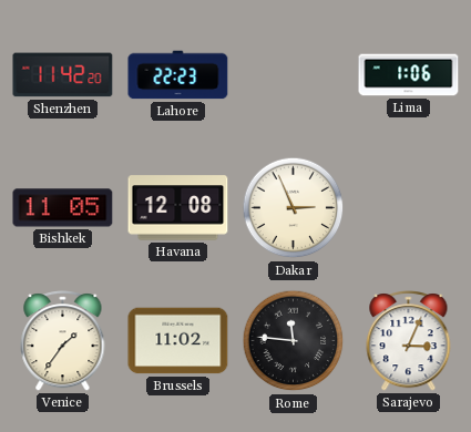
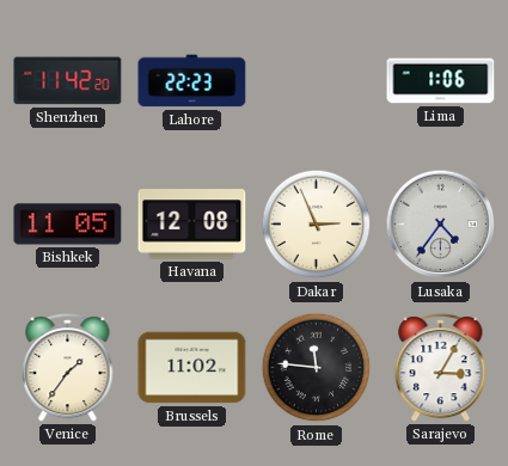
Lusaka: none -> 4:36 (441, 225)
Sarajevo: 3:04 -> 3:05 (441, 368)
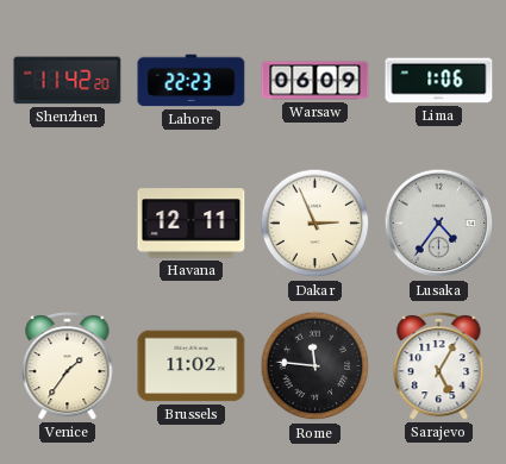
Warsaw: none -> 06:09 (316, 81)
Bishkek: 11:05 -> none (68, 225)
Havana: 12:08 -> 12:11 (192, 224)
Sarajevo: 3:05 -> 5:05 (439, 366)
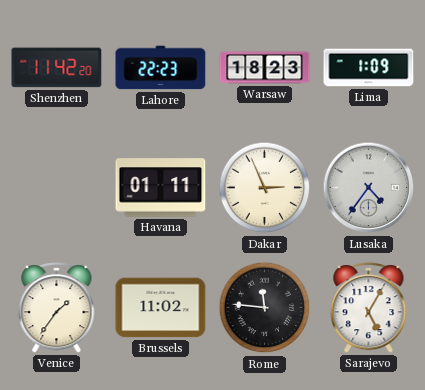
Warsaw: 06:09 -> 18:23 (265, 68)
Lima: 1:06 -> 1:09 (369, 68)
Havana: 12:11 -> 01:11 (161, 188)
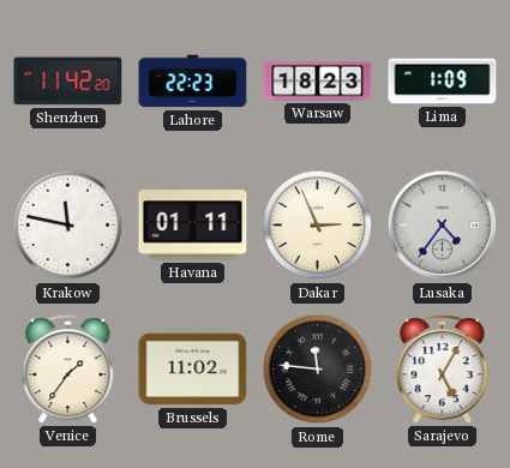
Krakow: none -> 11:47 (68, 226)
